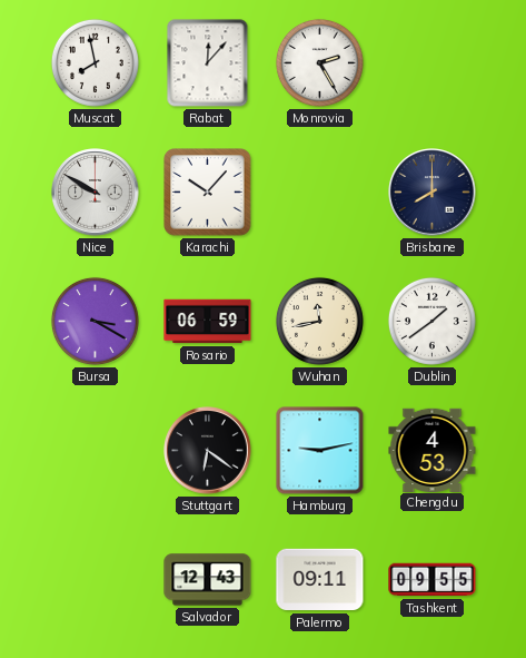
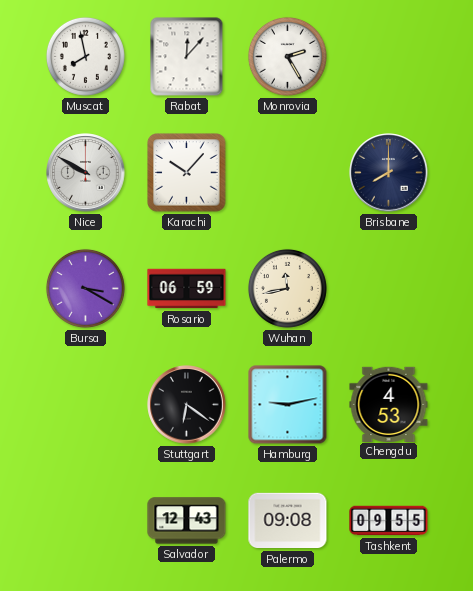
Dublin: 1:39 -> none (431, 321)
Palermo: 09:11 -> 09:08 (288, 521)
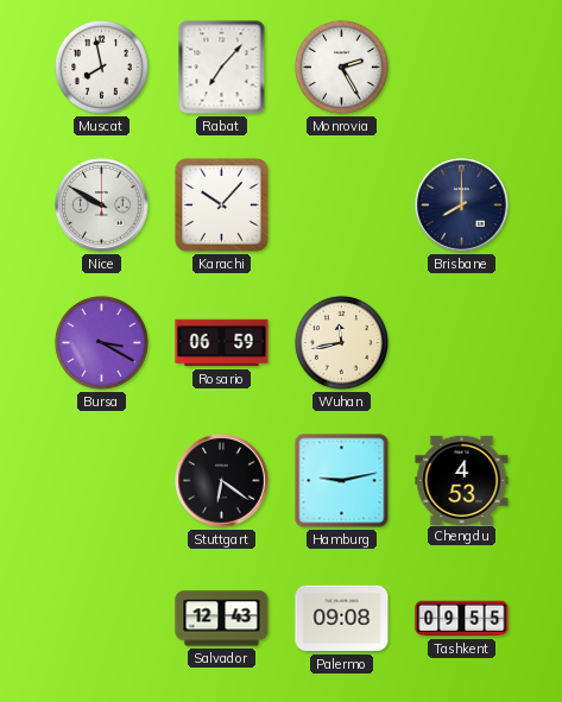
Rabat: 12:07 -> 7:07 (222, 68)
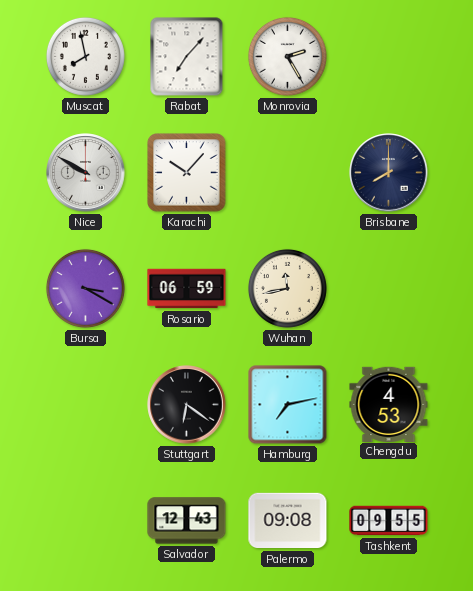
Hamburg: 9:13 -> 7:13 (288, 405)
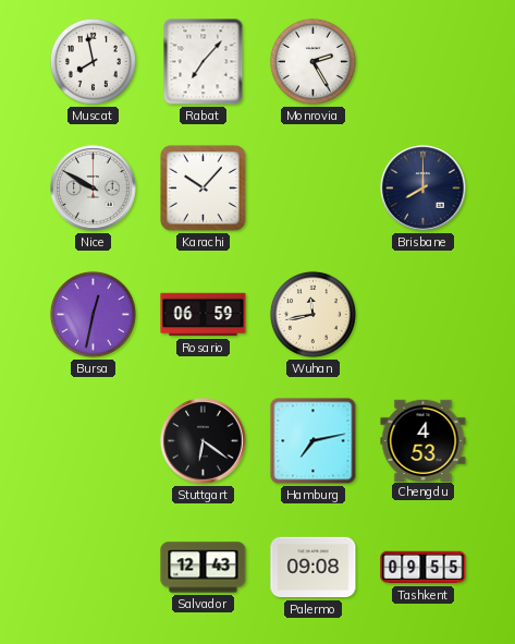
Bursa: 3:20 -> 12:32 (93, 314)
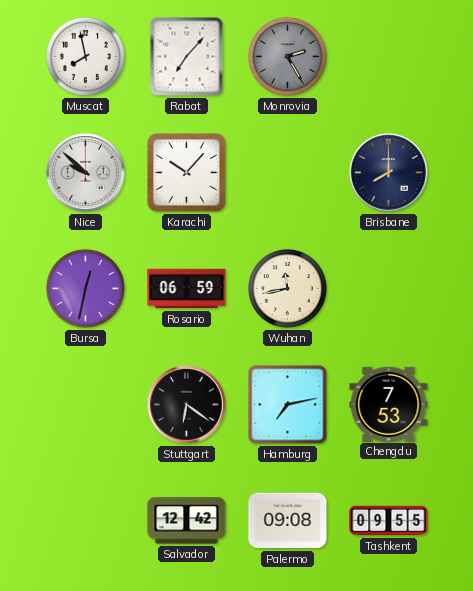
Monrovia dial: white -> grey (287, 56)
Nice: 9:50 -> 9:52 (86, 173)
Chengdu: 4:53 -> 7:53 (389, 404)
Salvador: 12:43 -> 12:42 (187, 521)
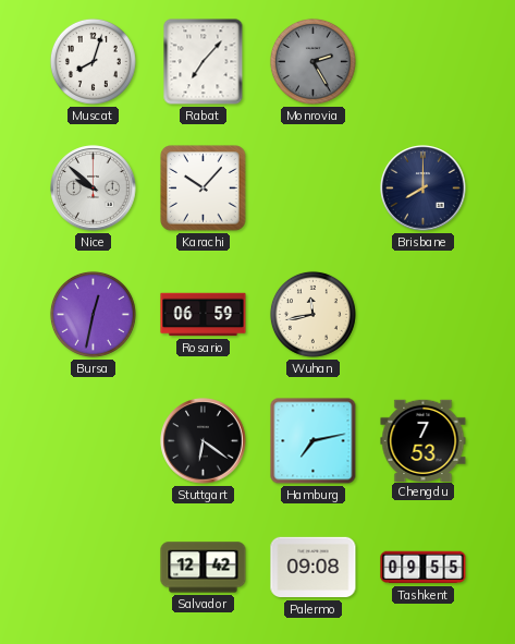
Muscat: 7:58 -> 8:03 (93, 61)
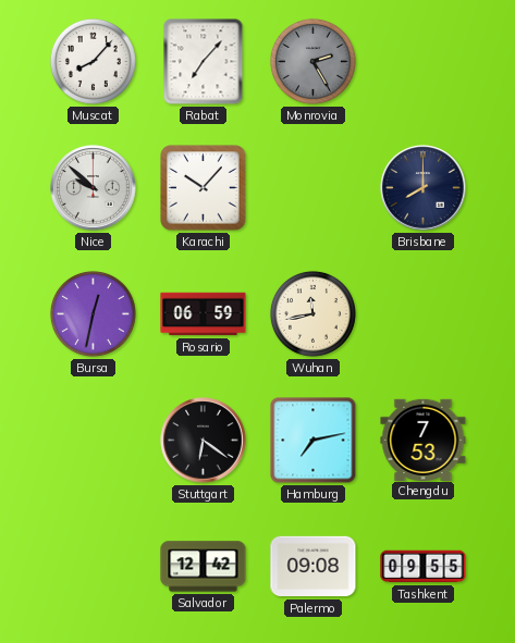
Muscat: 8:03 -> 8:07 (93, 61)
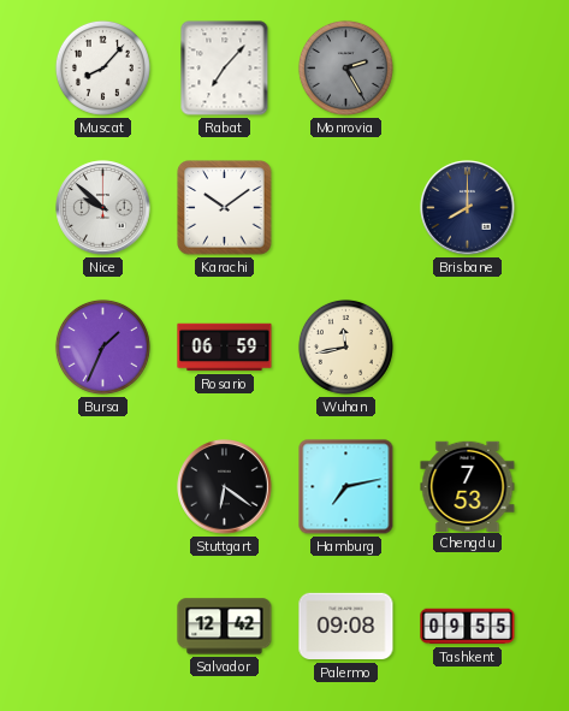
Karachi: 10:07 -> 10:09 (225, 208)
Bursa: 12:32 -> 1:34 (102, 346)
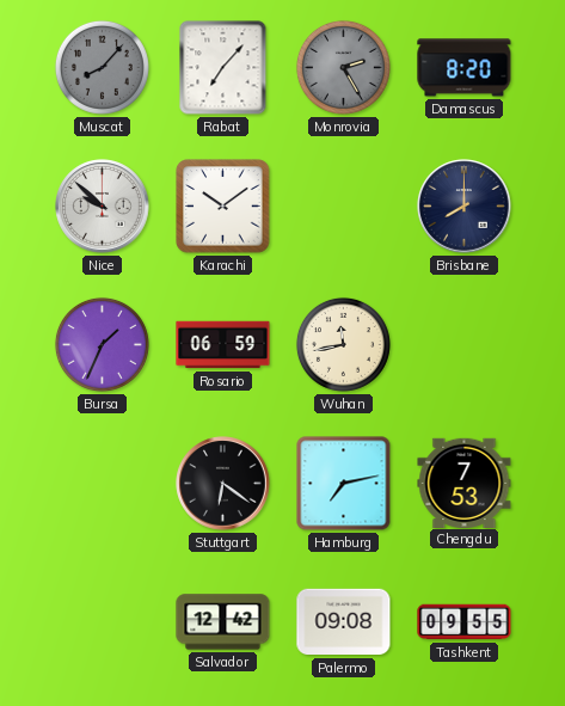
Muscat dial: white -> grey (102, 67)
Damascus: none -> 8:20 (465, 68)
